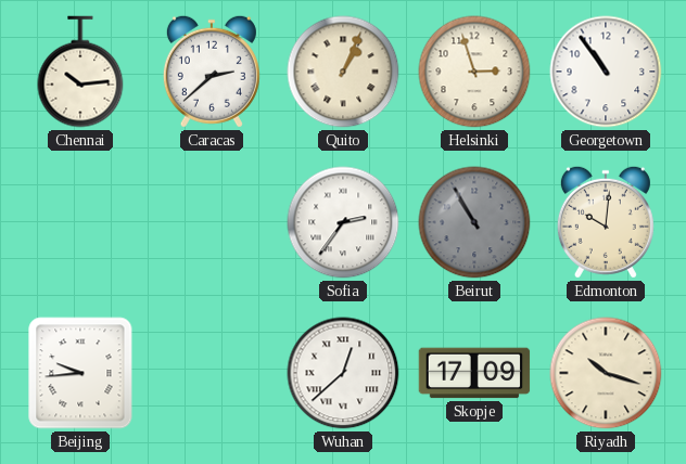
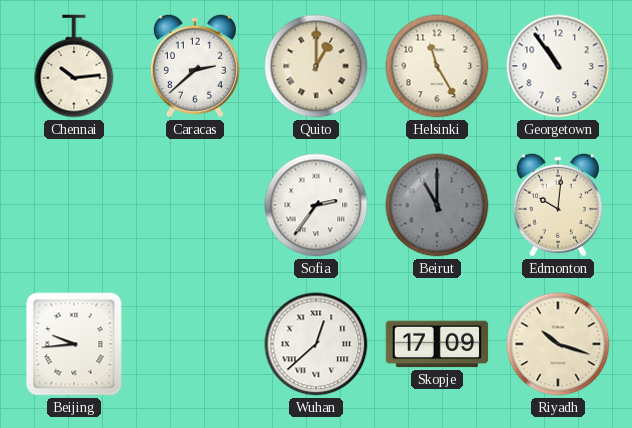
Quito: 1:04 -> 1:00 (316, 66)
Helsinki: 2:57 -> 11:25 (437, 66)
Beirut: 10:55 -> 11:00 (437, 205)
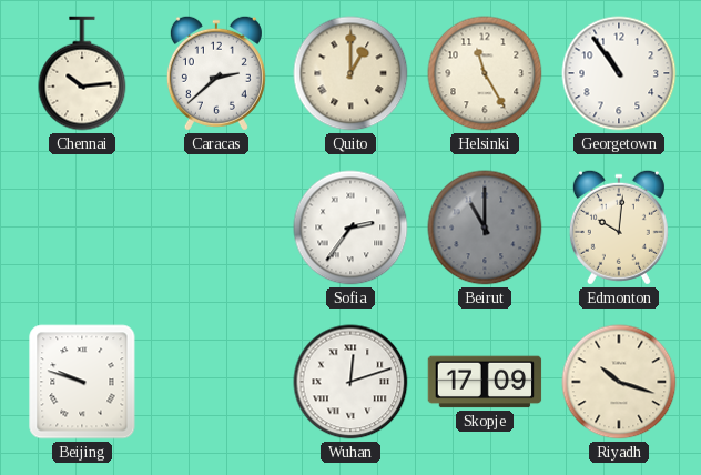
Beijing: 9:44 -> 9:48 (82, 382)
Wuhan: 12:38 -> 12:12 (350, 382)
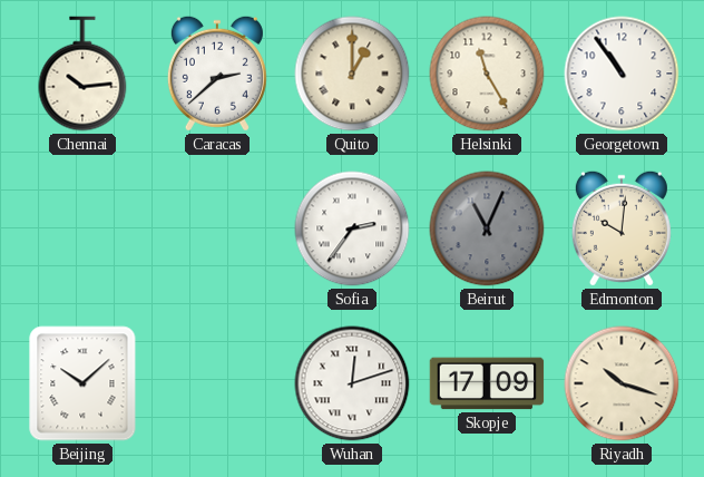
Beirut: 11:00 -> 11:04 (487, 228)
Beijing: 9:48 -> 10:08 (82, 383)
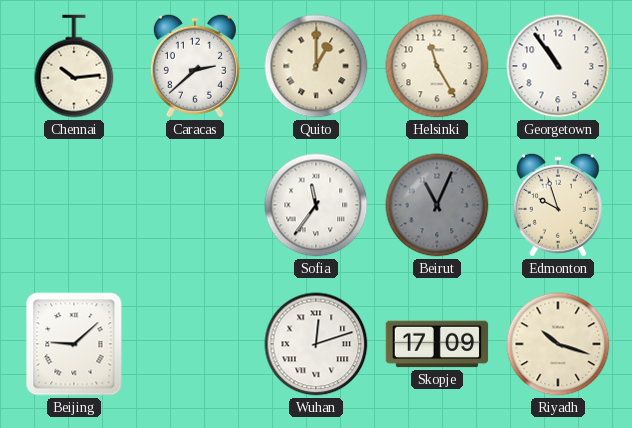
Sofia: 2:36 -> 11:36 (316, 205)
Edmonton: 10:01 -> 9:57 (558, 205)
Beijing: 10:08 -> 9:08 (74, 344)
